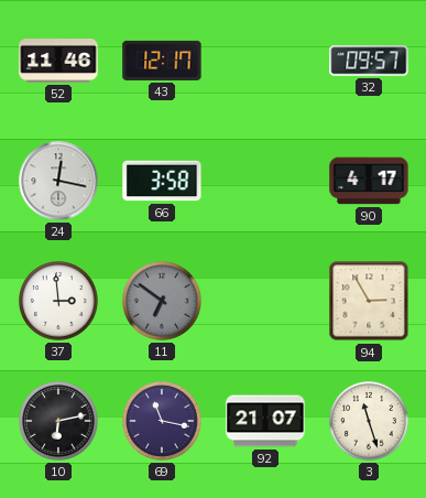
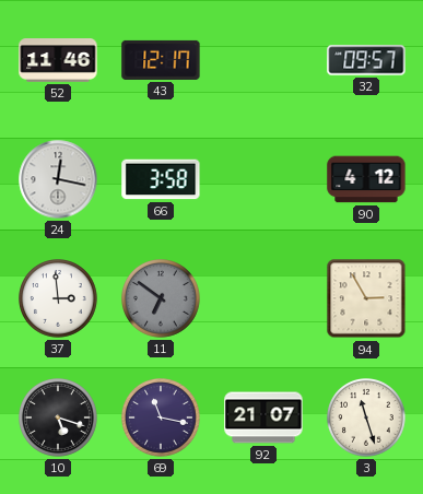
90: 4:17 -> 4:12 (366, 179)
10: 6:13 -> 5:18 (59, 419)
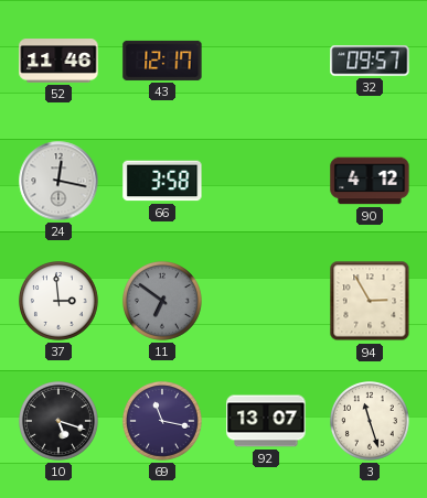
92: 21:07 -> 13:07 (266, 421)
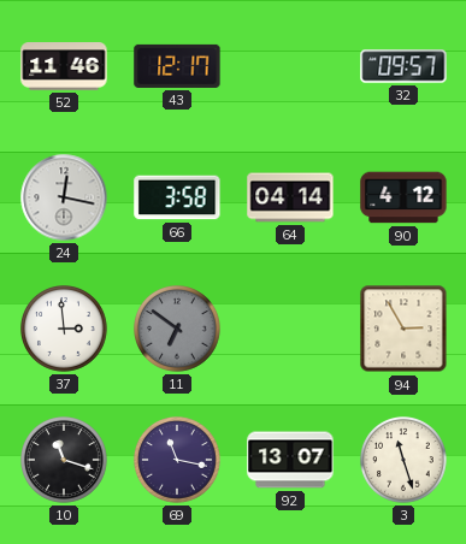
64: none -> 04:14 (290, 197)
10: 5:18 -> 11:18 (65, 461)
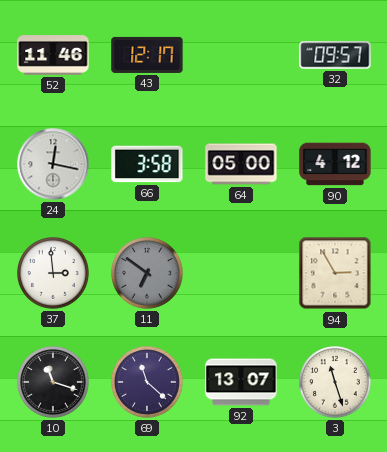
64: 04:14 -> 05:00 (241, 164)
69: 11:17 -> 11:22 (148, 383)
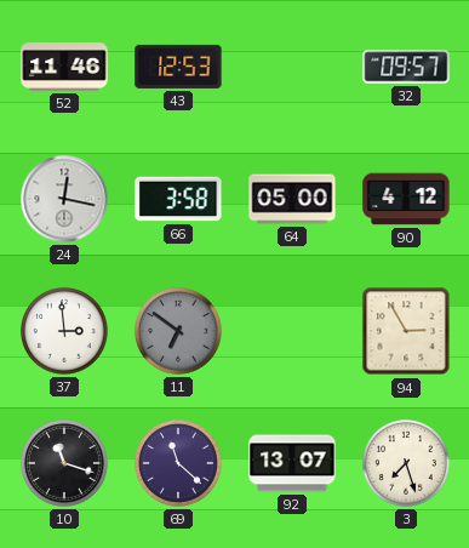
43: 12:17 -> 12:53 (178, 67)
3: 11:27 -> 7:27 (407, 464)
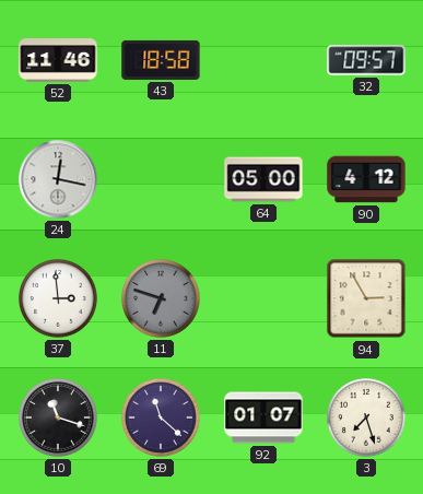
43: 12:53 -> 18:58 (161, 60)
66: 3:58 -> none (178, 199)
11: 6:51 -> 6:48 (162, 299)
92: 13:07 -> 01:07 (263, 417)
